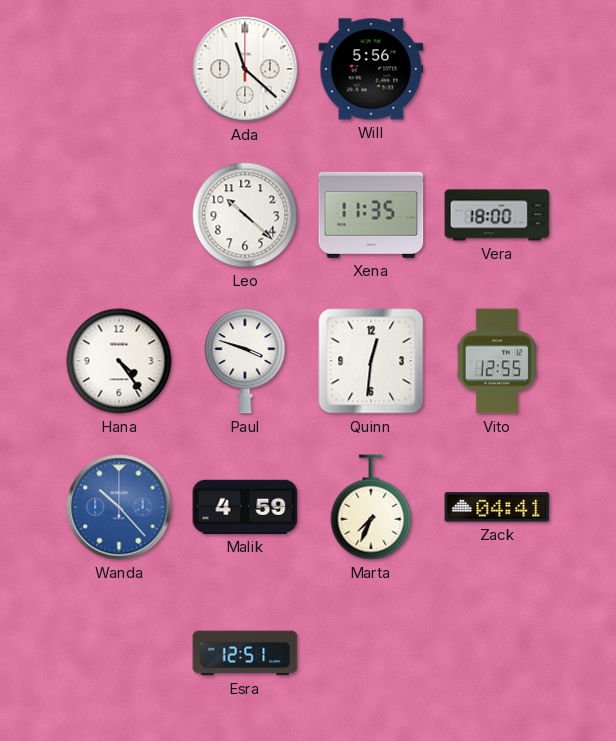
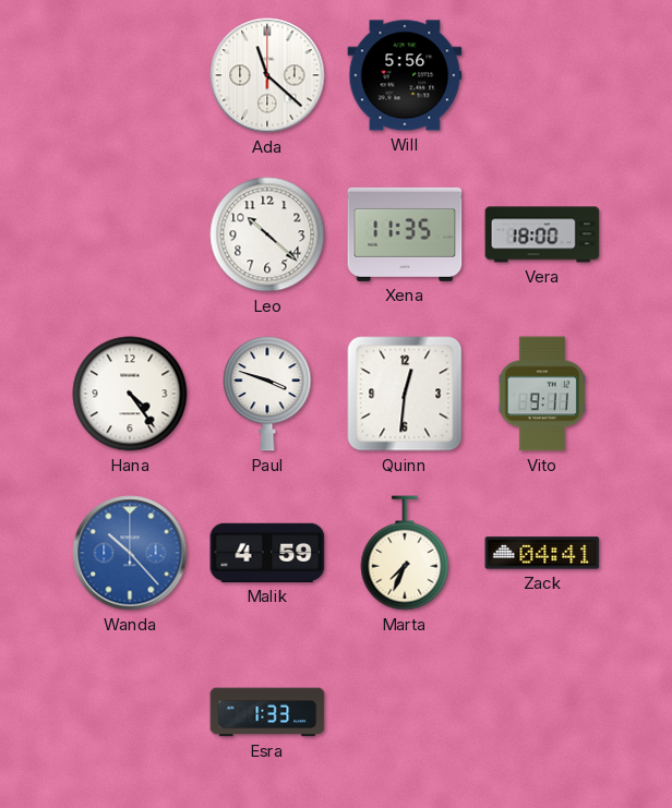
Vito: 12:55 -> 9:11 (542, 394)
Esra: 12:51 -> 1:33 (267, 712)
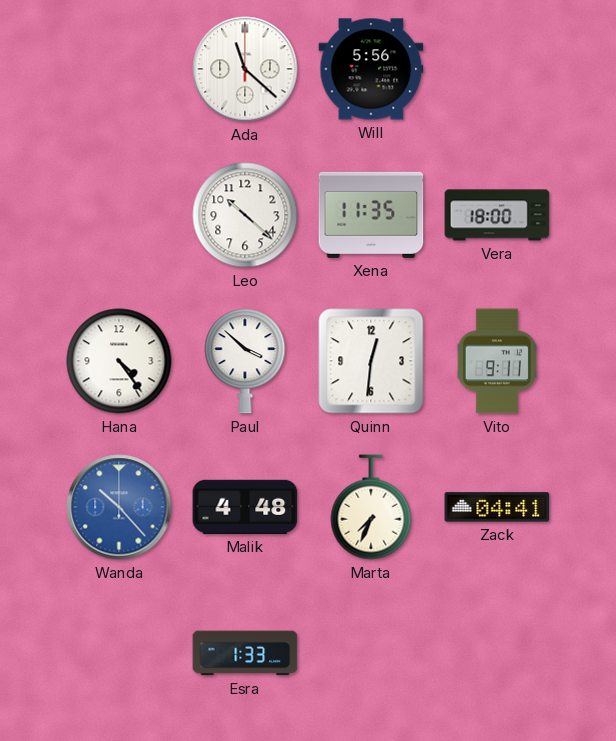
Paul: 3:48 -> 3:52 (245, 361)
Malik: 4:59 -> 4:48 (245, 507)
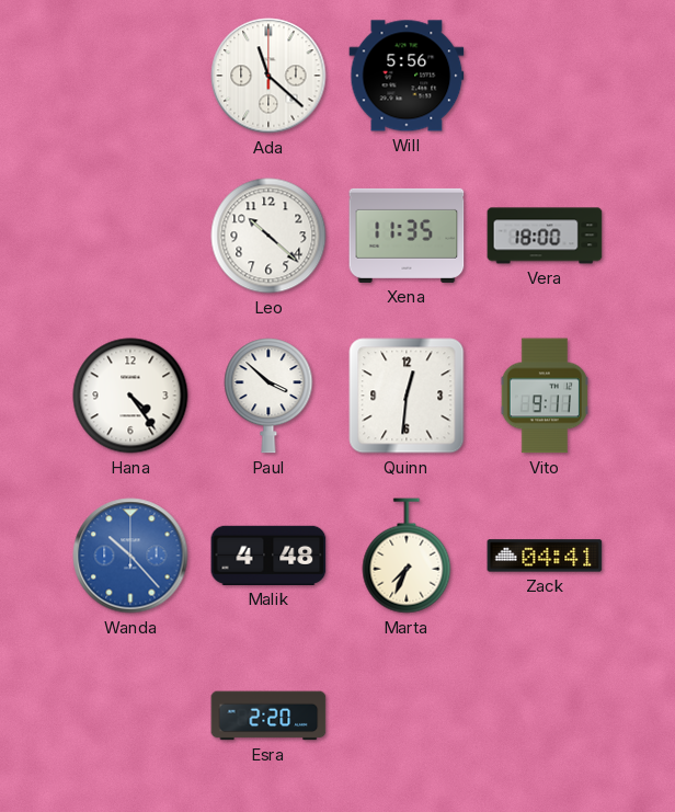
Esra: 1:33 -> 2:20 (268, 716)
